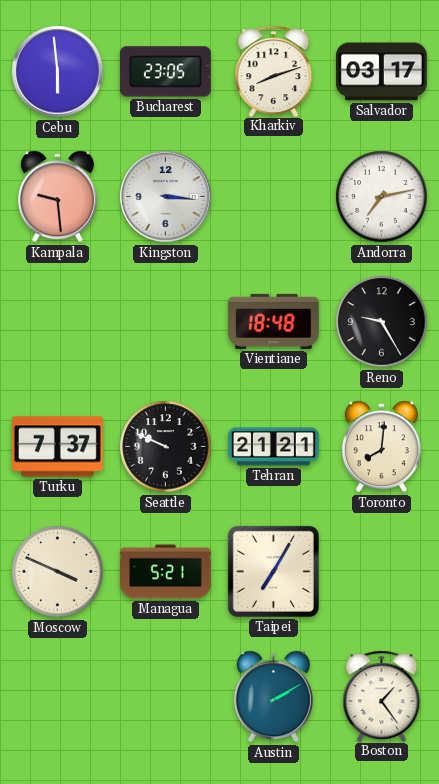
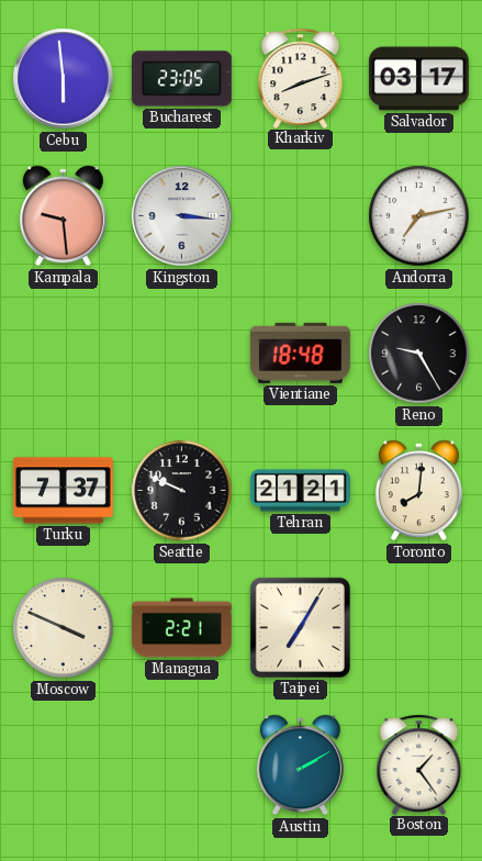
Managua: 5:21 -> 2:21 (181, 628)
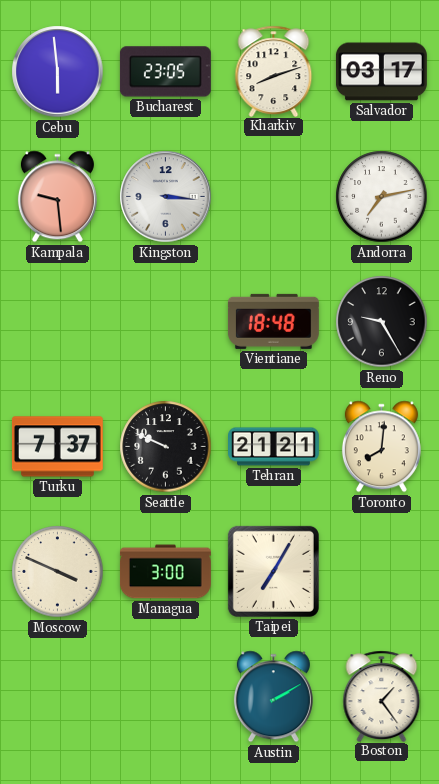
Managua: 2:21 -> 3:00 (165, 572)
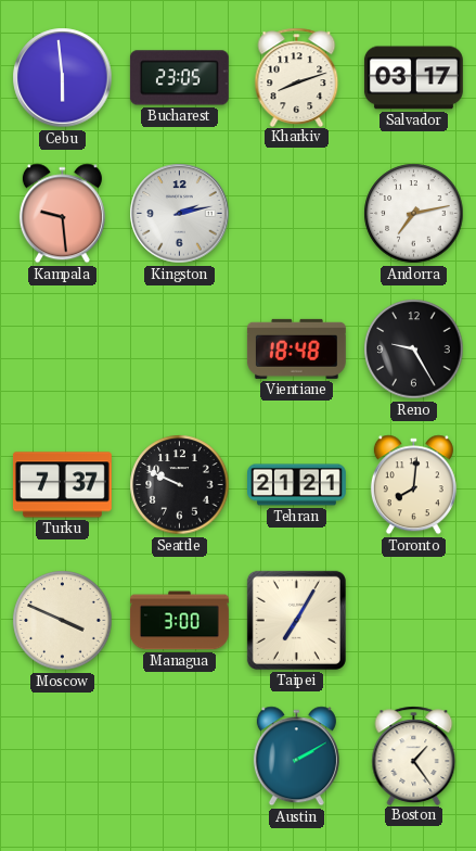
Kingston: 3:16 -> 2:13 (180, 214)
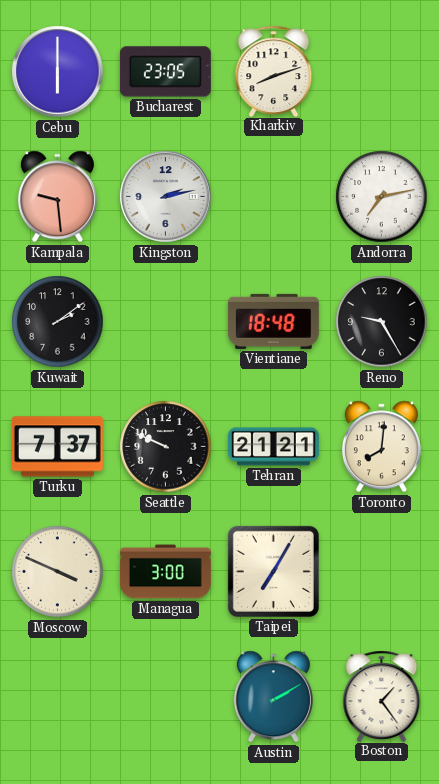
Cebu: 5:59 -> 6:00 (58, 72)
Salvador: 03:17 -> none (413, 78)
Kuwait: none -> 2:09 (58, 322)
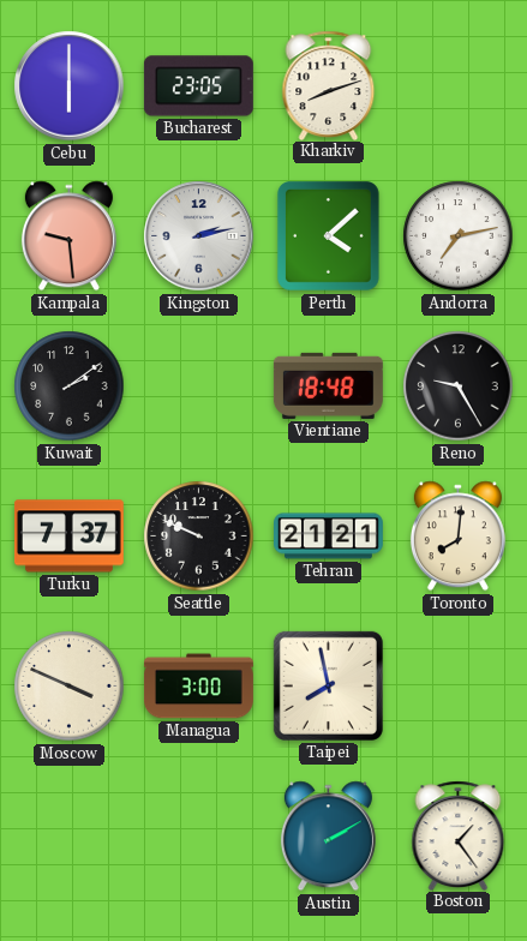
Perth: none -> 4:08 (329, 236)
Taipei: 7:05 -> 7:58 (328, 685)
